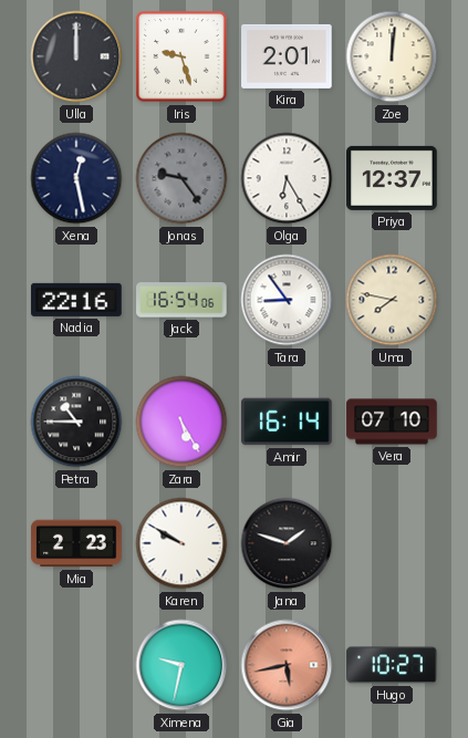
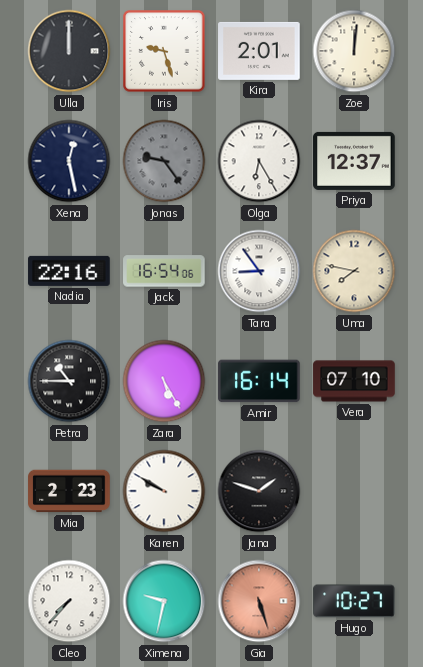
Cleo: none -> 7:37 (69, 601)
Gia: 5:43 -> 5:27 (259, 601)
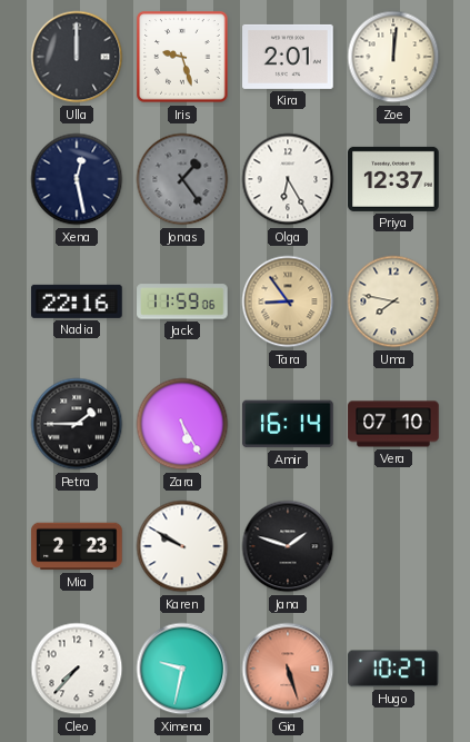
Jonas: 9:24 -> 1:24 (182, 179)
Jack: 16:54 -> 11:59 (182, 301)
Tara dial: white -> champagne (288, 301)
Petra: 10:45 -> 1:45 (77, 424)
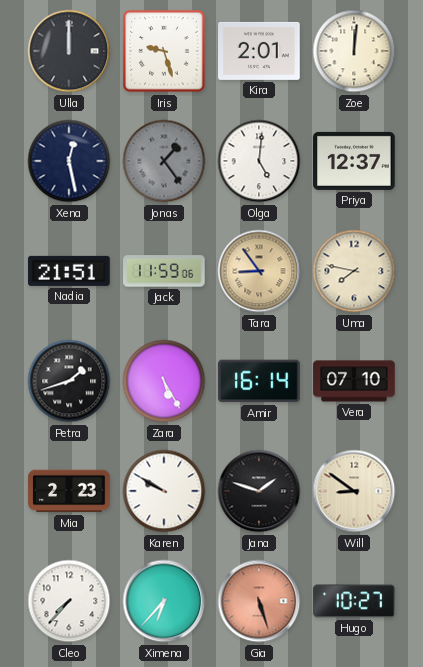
Olga: 6:25 -> 5:01 (259, 161)
Nadia: 22:16 -> 21:51 (69, 271)
Petra: 1:45 -> 1:42 (69, 381)
Will: none -> 8:51 (354, 491)
Ximena: 9:32 -> 6:37 (164, 601)
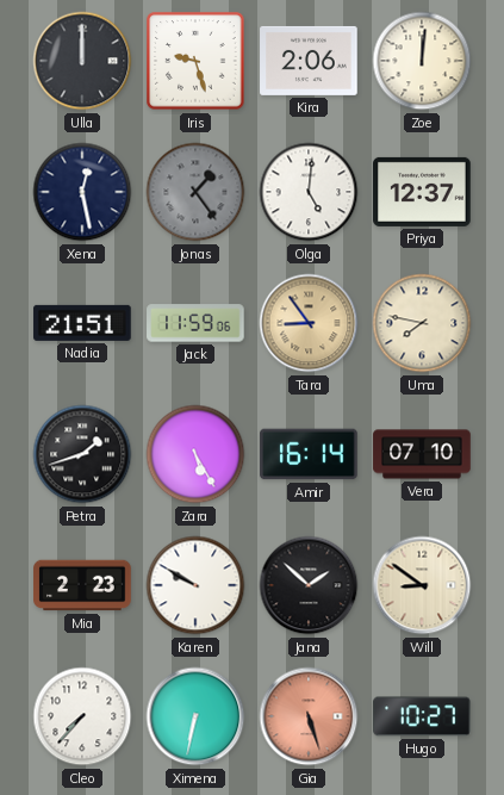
Kira: 2:01 -> 2:06 (309, 61)
Jana: 1:48 -> 1:52 (309, 585)
Ximena: 6:37 -> 6:32 (195, 716)
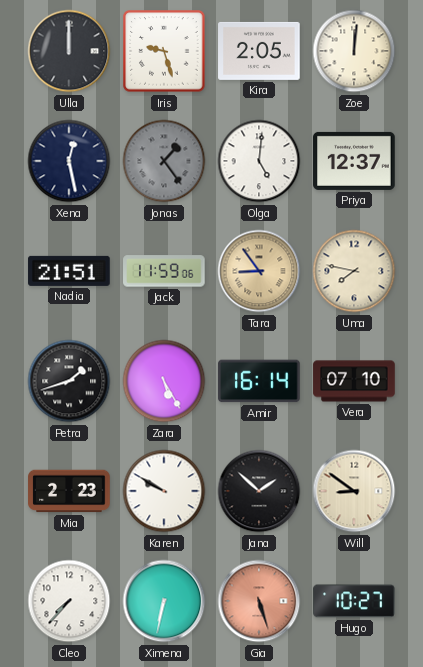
Kira: 2:06 -> 2:05 (259, 51)
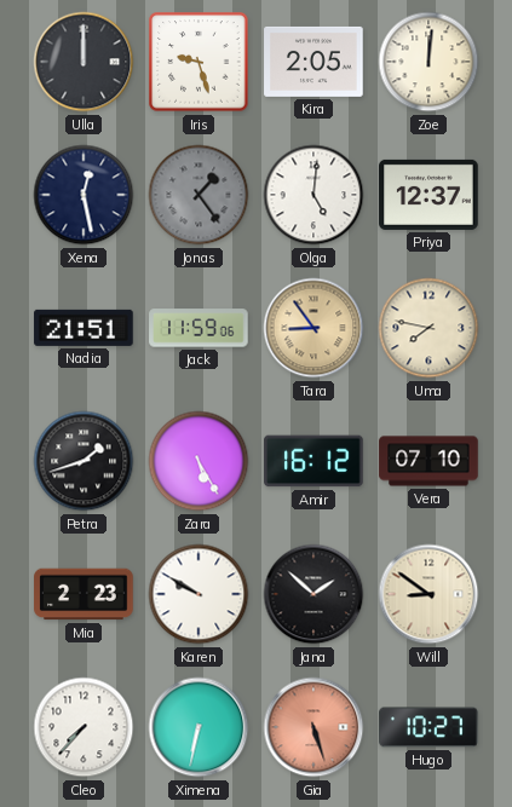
Amir: 16:14 -> 16:12 (313, 461)
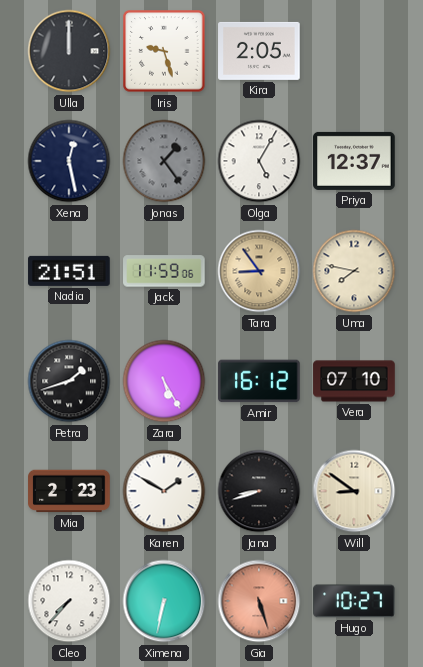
Zoe: 12:01 -> none (428, 62)
Olga: 5:01 -> 5:05 (259, 161)
Karen: 9:50 -> 1:50 (164, 491)
Jana: 1:52 -> 8:42 (259, 491)
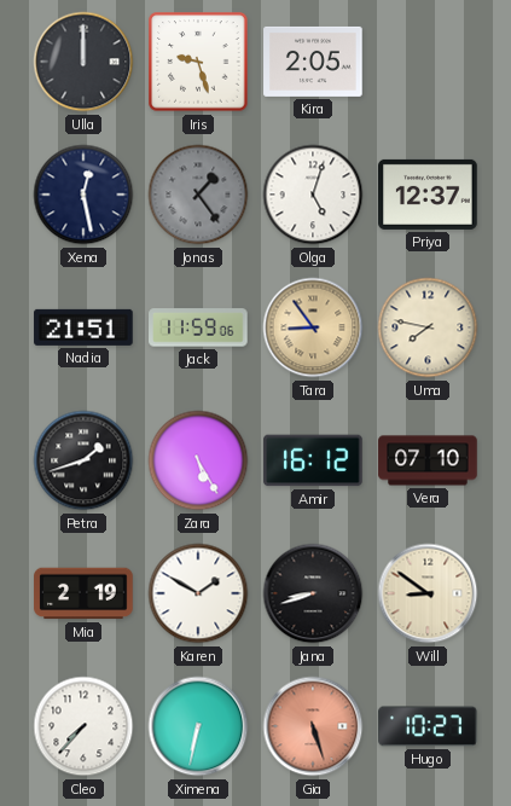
Olga: 5:05 -> 5:03 (313, 195)
Mia: 2:23 -> 2:19 (83, 593)
